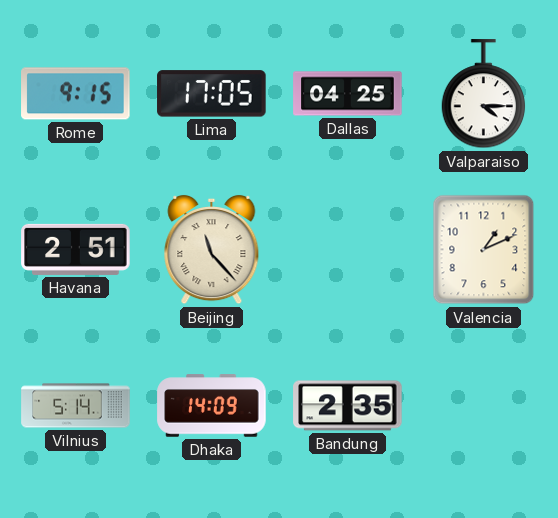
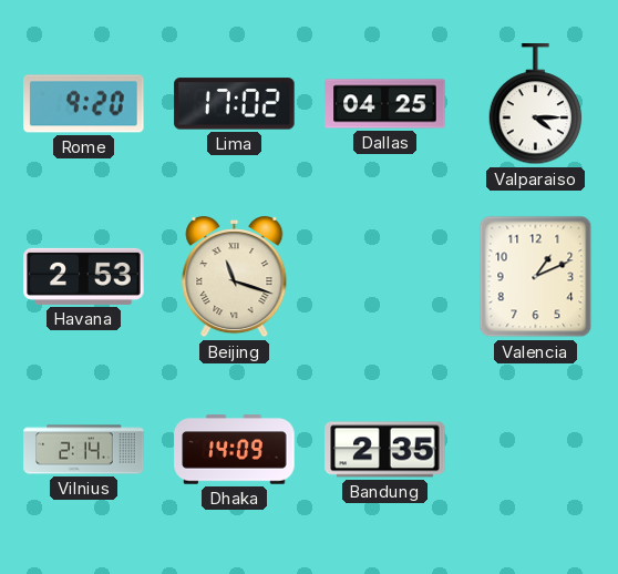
Rome: 9:15 -> 9:20 (84, 104)
Lima: 17:05 -> 17:02 (235, 104)
Havana: 2:51 -> 2:53 (84, 276)
Beijing: 11:23 -> 11:18 (235, 277)
Vilnius: 5:14 -> 2:14 (84, 450)
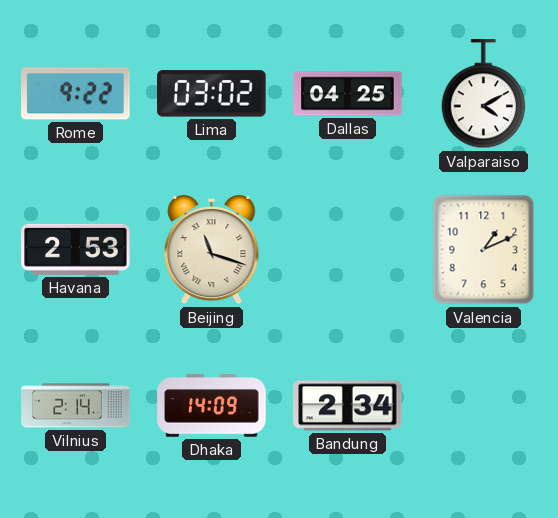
Rome: 9:20 -> 9:22 (76, 94)
Lima: 17:02 -> 03:02 (212, 94)
Valparaiso: 4:15 -> 4:10 (484, 94)
Bandung: 2:35 -> 2:34 (348, 406)
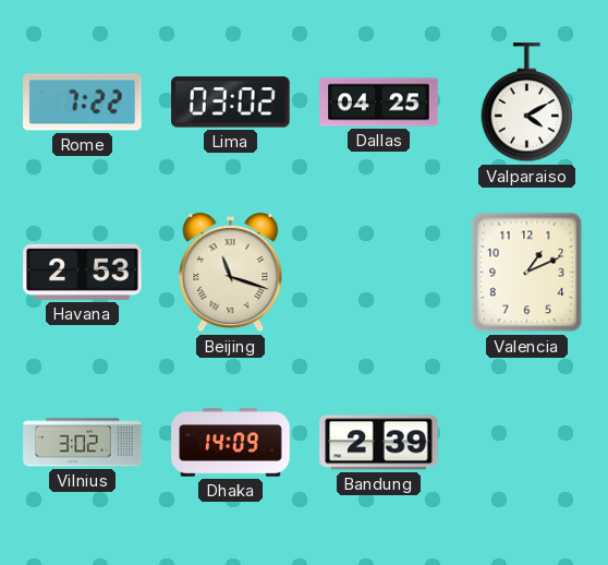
Rome: 9:22 -> 7:22 (83, 103)
Vilnius: 2:14 -> 3:02 (83, 443)
Bandung: 2:34 -> 2:39 (379, 443)
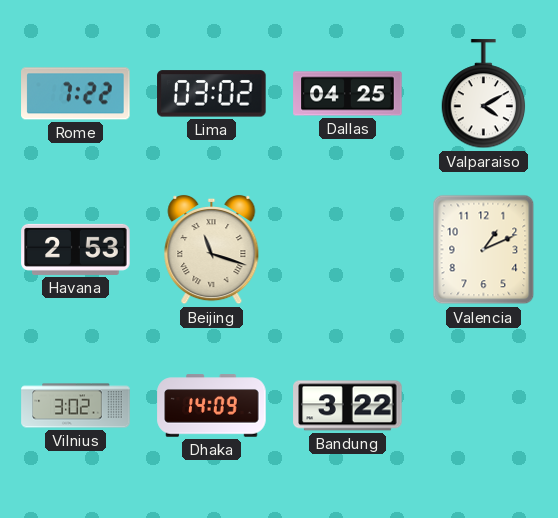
Bandung: 2:39 -> 3:22 (348, 406)
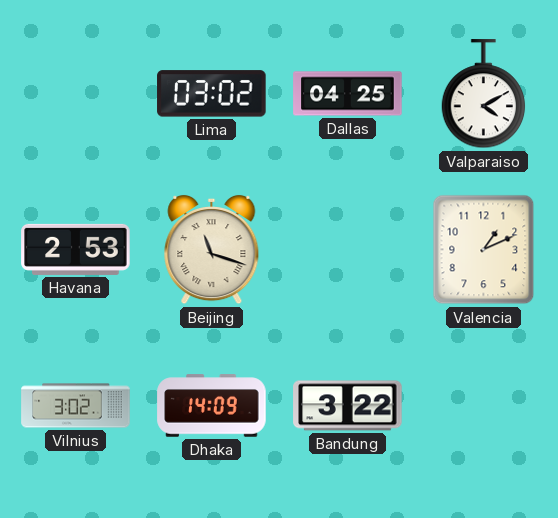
Rome: 7:22 -> none (76, 94)
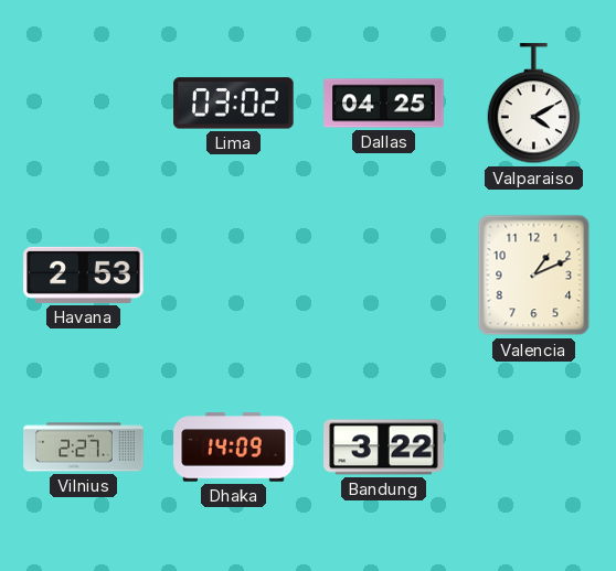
Beijing: 11:18 -> none (212, 250)
Vilnius: 3:02 -> 2:27 (84, 448)
